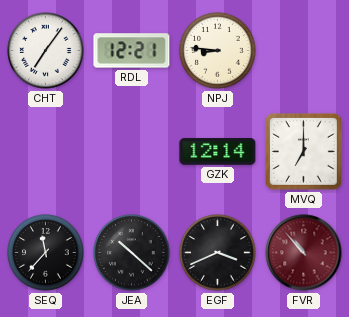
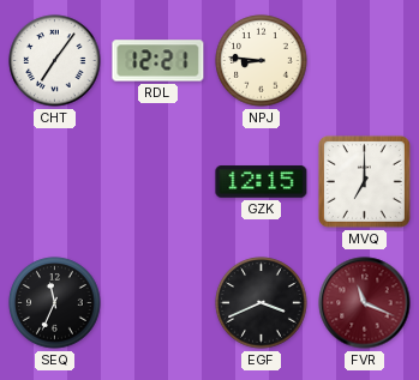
GZK: 12:14 -> 12:15 (262, 182)
SEQ: 11:37 -> 11:34 (55, 303)
JEA: 10:22 -> none (132, 253)
FVR: 10:53 -> 11:19 (365, 303)
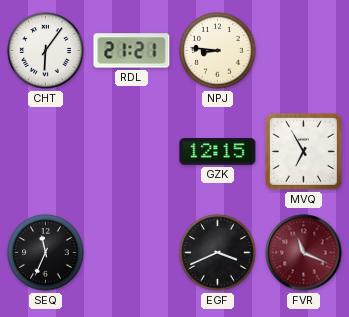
CHT: 7:06 -> 6:06 (46, 51)
RDL: 12:21 -> 21:21 (132, 51)
MVQ: 7:00 -> 6:55 (304, 152)
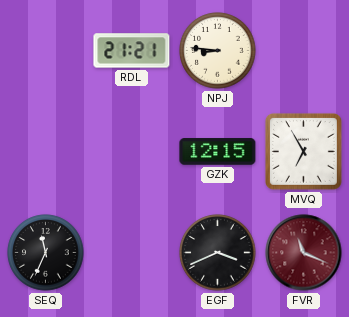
CHT: 6:06 -> none (46, 51)
